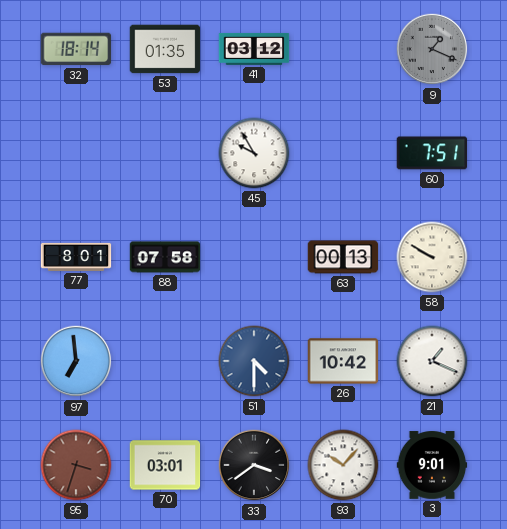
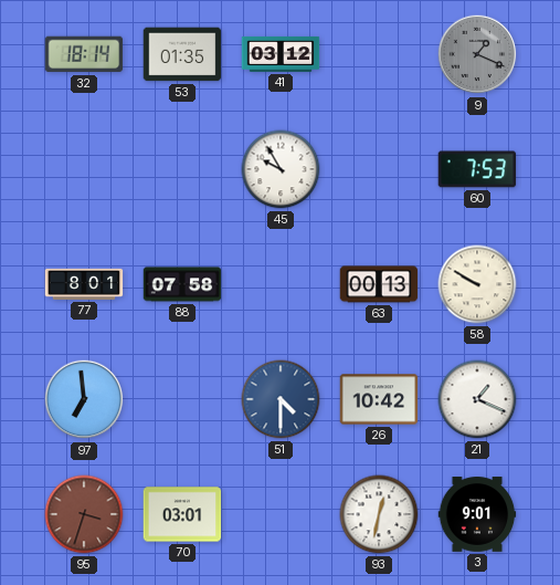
60: 7:51 -> 7:53 (477, 169)
33: 3:39 -> none (254, 465)
93: 10:07 -> 12:32 (379, 514)
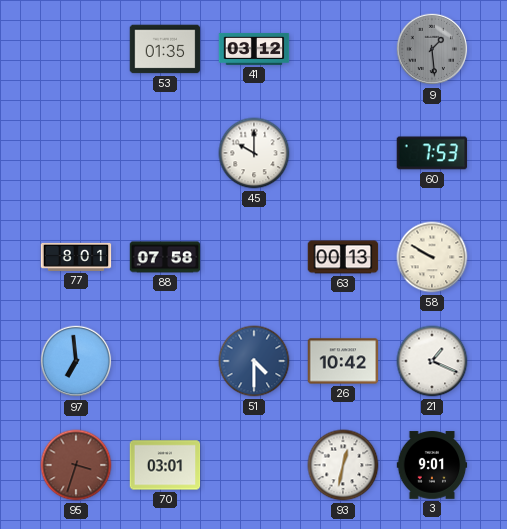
32: 18:14 -> none (84, 54)
9: 1:19 -> 1:29 (432, 49)
45: 9:55 -> 10:00 (254, 153)
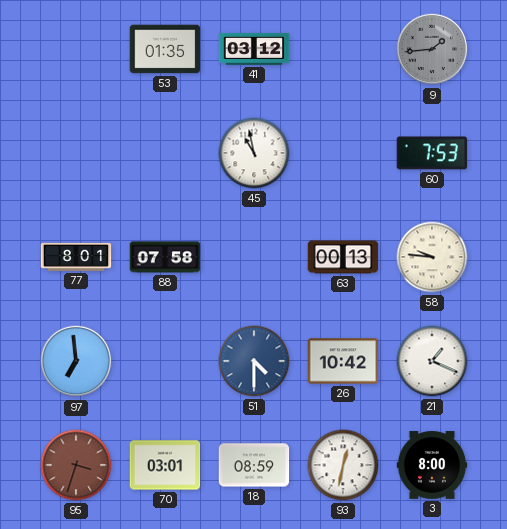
9: 1:29 -> 1:44 (432, 49)
45: 10:00 -> 10:58 (254, 153)
58: 9:50 -> 9:46 (432, 257)
18: none -> 08:59 (254, 465)
3: 9:01 -> 8:00 (432, 465)
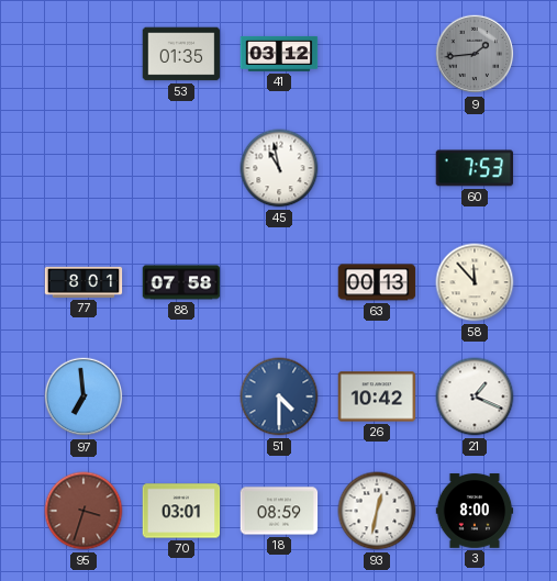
58: 9:46 -> 11:53 (475, 282)
